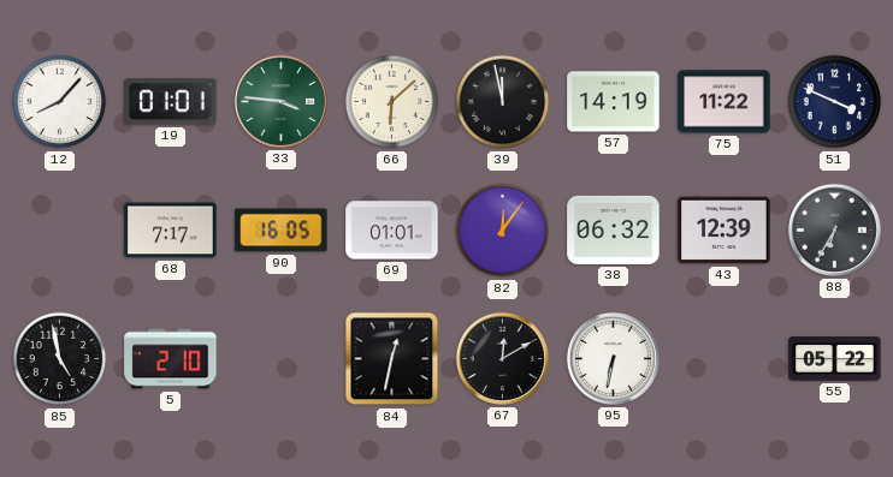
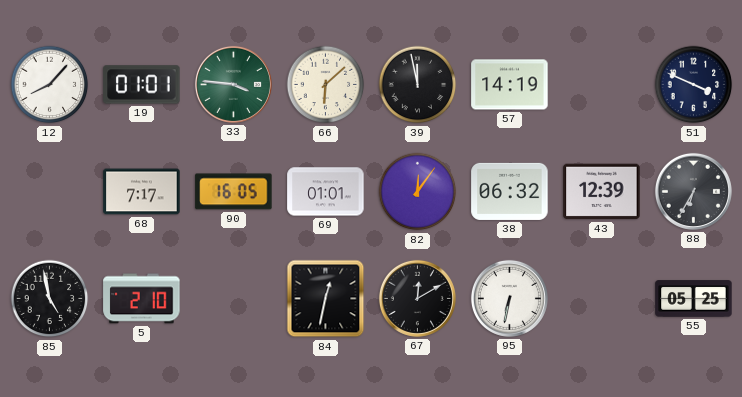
75: 11:22 -> none (725, 102)
55: 05:22 -> 05:25 (694, 299)
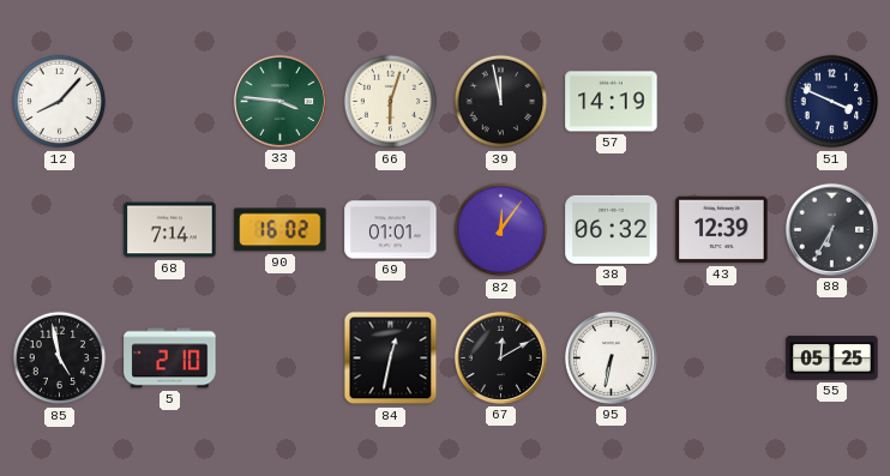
19: 01:01 -> none (142, 85)
66: 6:08 -> 6:03 (391, 102)
68: 7:17 -> 7:14 (170, 230)
90: 16:05 -> 16:02 (281, 230)
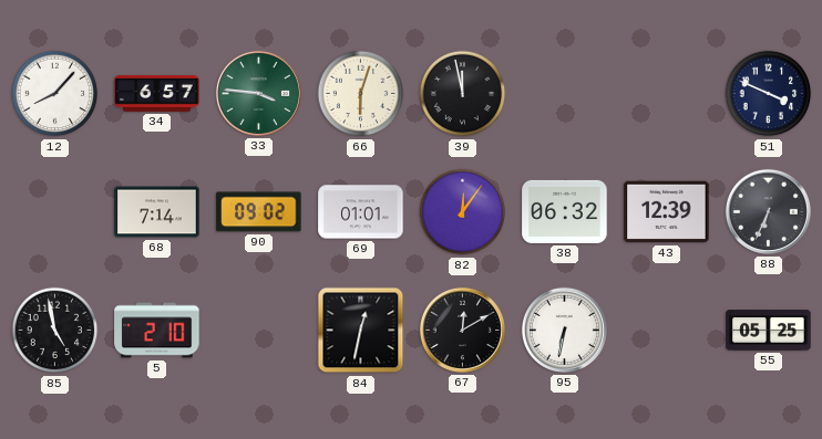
34: none -> 6:57 (157, 94)
57: 14:19 -> none (612, 102)
90: 16:02 -> 09:02 (259, 212)
88: 6:35 -> 6:34 (768, 211)
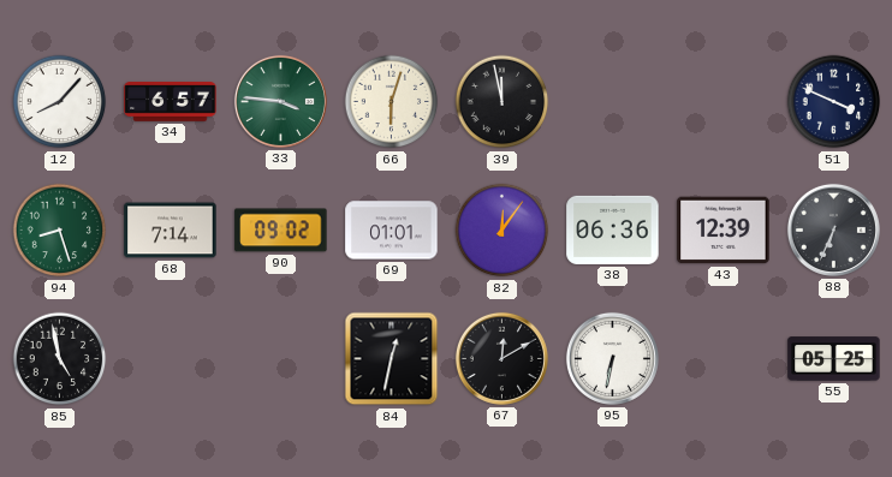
94: none -> 8:27 (60, 231)
38: 06:32 -> 06:36 (613, 229)
5: 2:10 -> none (157, 331)
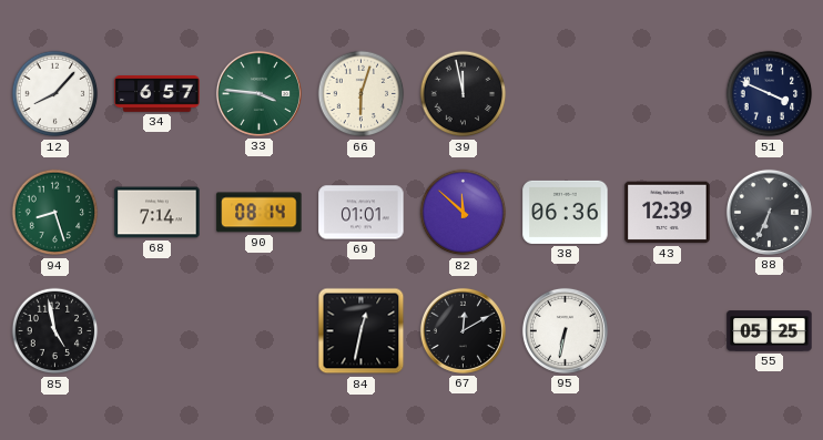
90: 09:02 -> 08:14 (260, 213)
82: 12:06 -> 11:52 (464, 213)
